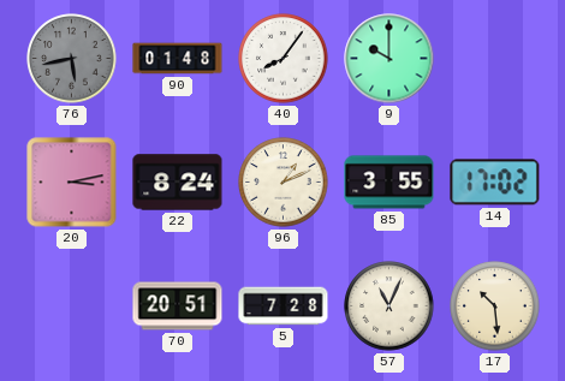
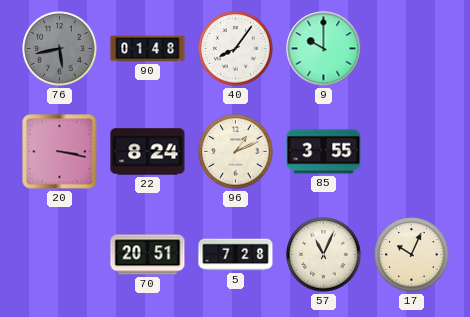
20: 3:13 -> 3:17 (60, 152)
14: 17:02 -> none (495, 183)
17: 10:29 -> 10:04 (412, 255)
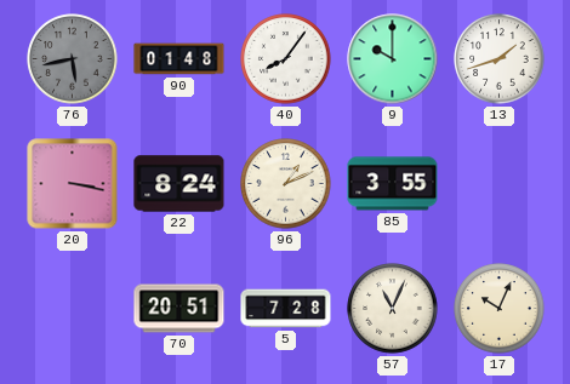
13: none -> 1:42 (500, 59)
